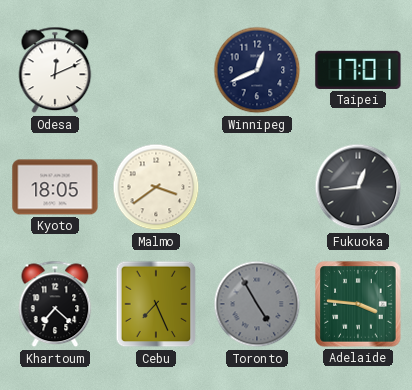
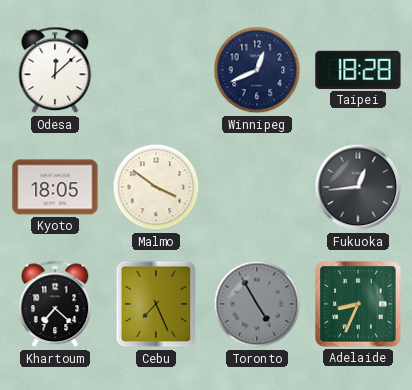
Odesa: 12:11 -> 12:08 (55, 70)
Taipei: 17:01 -> 18:28 (358, 70)
Malmo: 3:39 -> 3:51 (156, 187)
Adelaide: 3:46 -> 8:34 (358, 304)
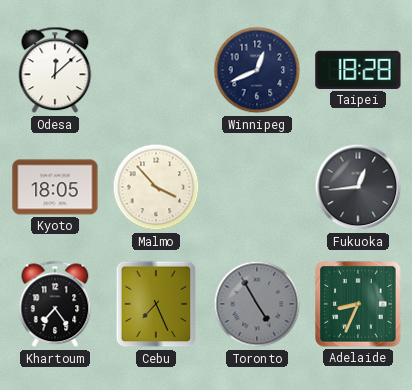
Malmo: 3:51 -> 3:53 (156, 187)
Khartoum: 7:22 -> 7:24 (55, 304)
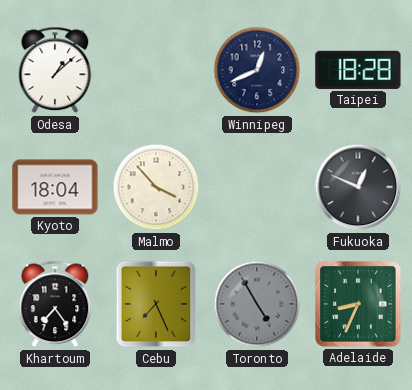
Odesa: 12:08 -> 1:08 (55, 70)
Kyoto: 18:05 -> 18:04 (55, 187)
Fukuoka: 12:44 -> 12:49 (358, 187)
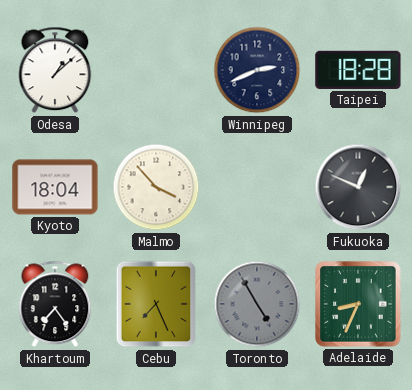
Winnipeg: 12:41 -> 2:41 (257, 70)
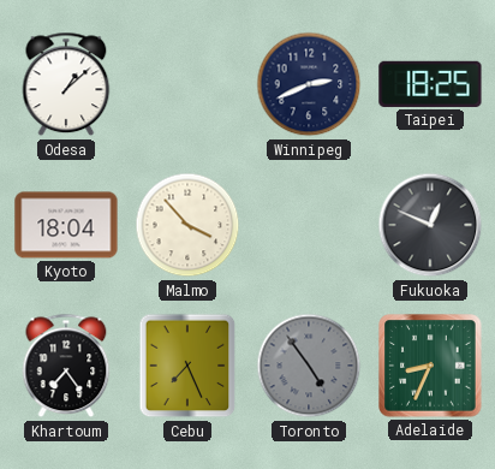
Taipei: 18:28 -> 18:25 (430, 84)
Toronto: 4:55 -> 4:54 (309, 366)
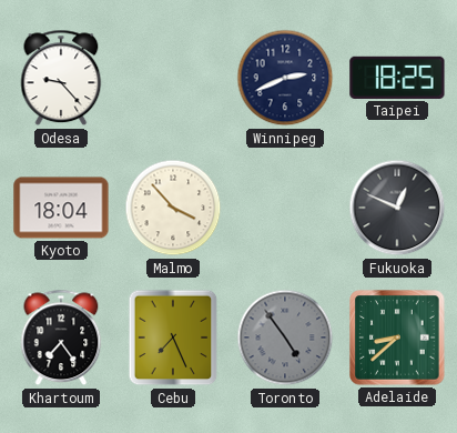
Odesa: 1:08 -> 9:23 (61, 78)
Adelaide: 8:34 -> 8:38 (397, 338)
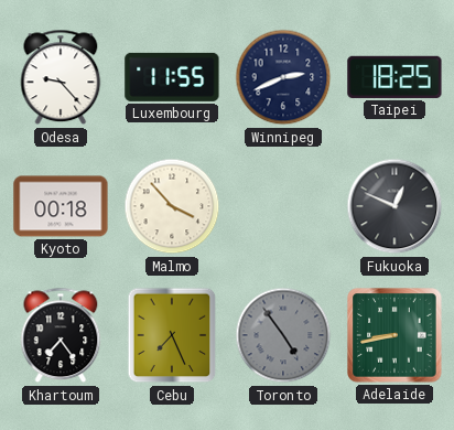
Luxembourg: none -> 11:55 (172, 77)
Kyoto: 18:04 -> 00:18 (61, 206)
Adelaide: 8:38 -> 8:43 (394, 335)
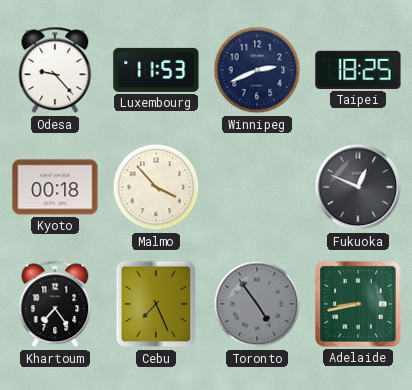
Luxembourg: 11:55 -> 11:53 (156, 70)
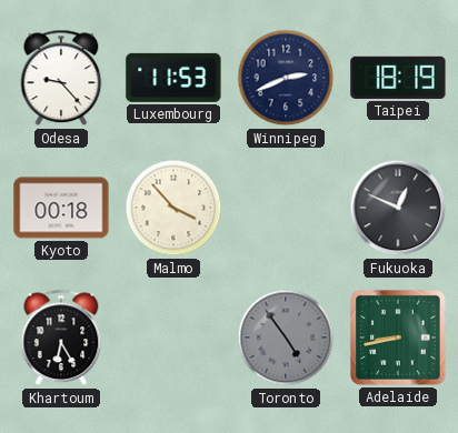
Taipei: 18:25 -> 18:19 (398, 78)
Khartoum: 7:24 -> 6:25 (61, 338)
Cebu: 7:26 -> none (156, 304)
